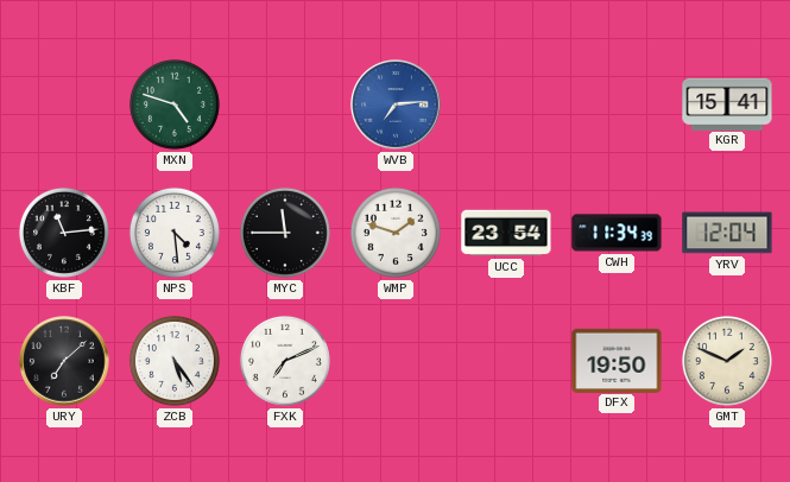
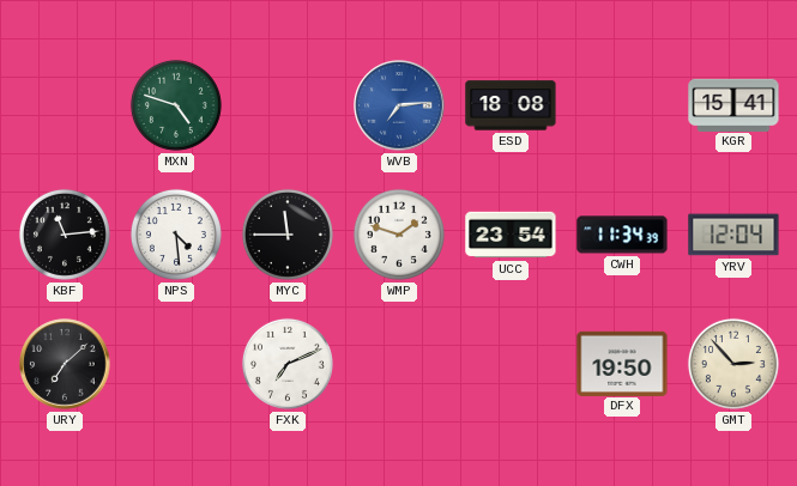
ESD: none -> 18:08 (511, 105)
ZCB: 5:24 -> none (175, 361)
GMT: 1:49 -> 2:53 (733, 364)
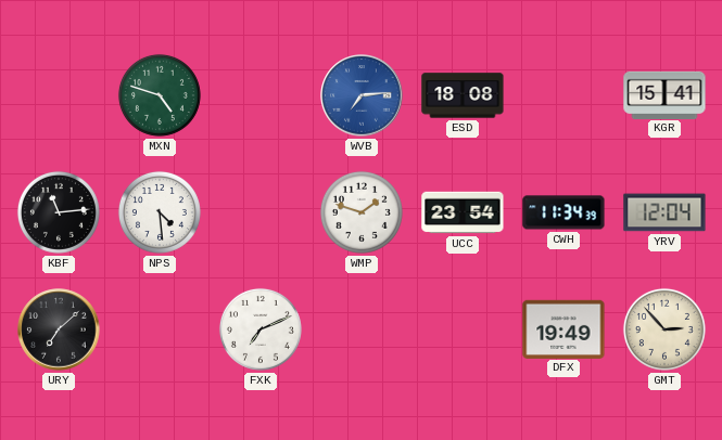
MYC: 11:45 -> none (288, 235)
DFX: 19:50 -> 19:49 (563, 328)
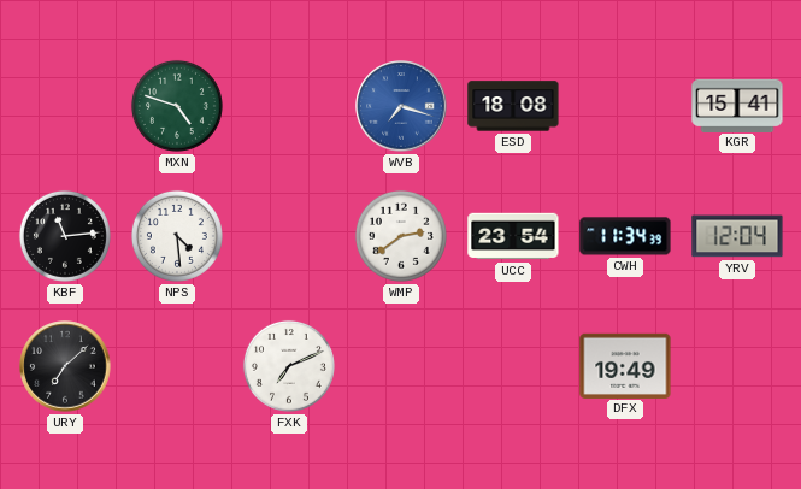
WVB: 7:14 -> 7:18 (401, 106)
WMP: 1:48 -> 2:39 (401, 236)
GMT: 2:53 -> none (664, 329)
